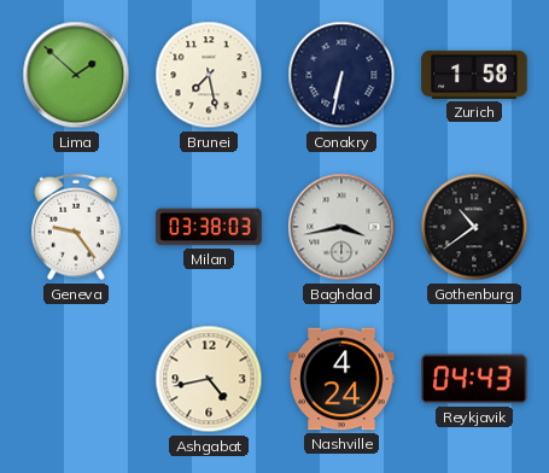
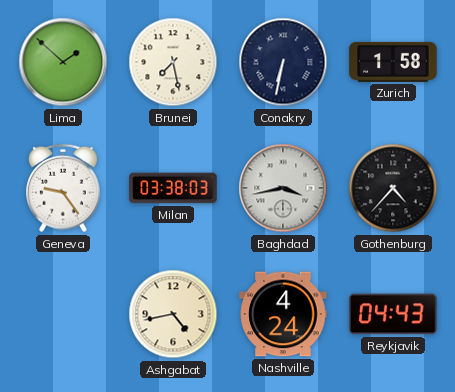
Gothenburg: 10:39 -> 4:37 (393, 188)
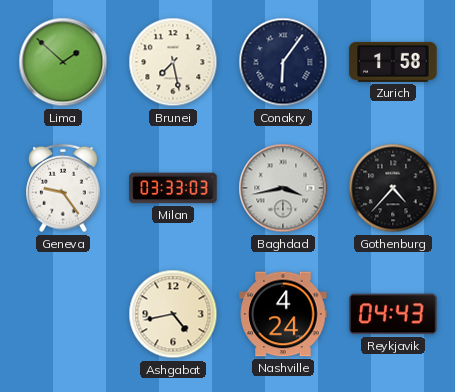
Conakry: 6:32 -> 6:06 (283, 62)
Milan: 03:38 -> 03:33 (173, 188)
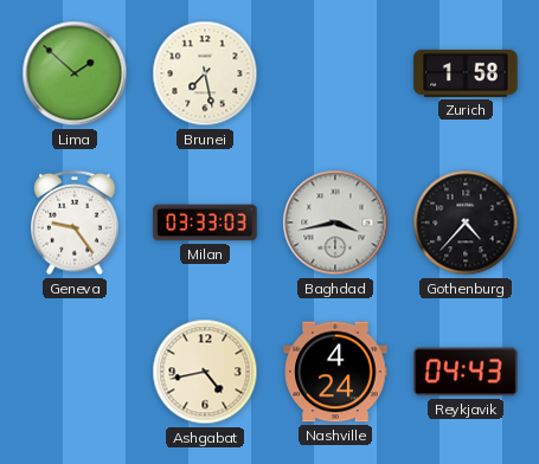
Conakry: 6:06 -> none (283, 62)
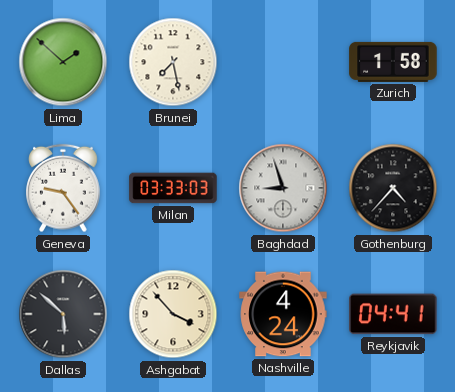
Baghdad: 3:43 -> 8:57 (283, 188)
Dallas: none -> 5:52 (63, 314)
Ashgabat: 4:43 -> 3:53 (173, 314)
Reykjavik: 04:43 -> 04:41 (393, 314)
